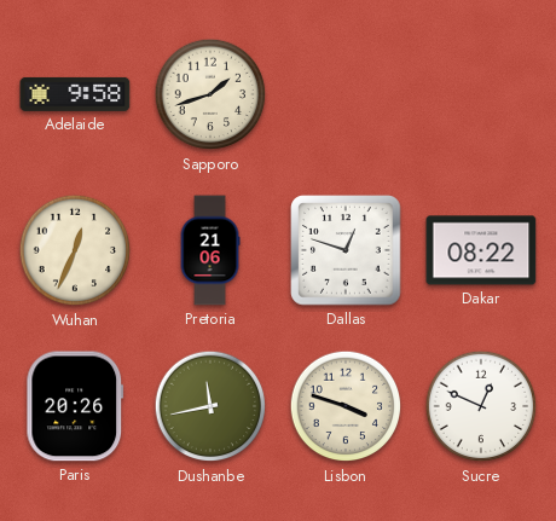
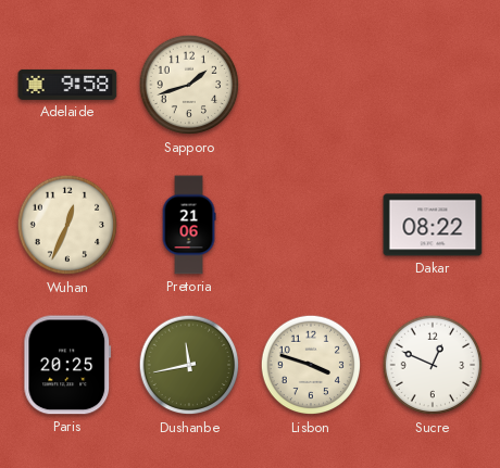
Dallas: 12:48 -> none (346, 250)
Paris: 20:26 -> 20:25 (67, 365)
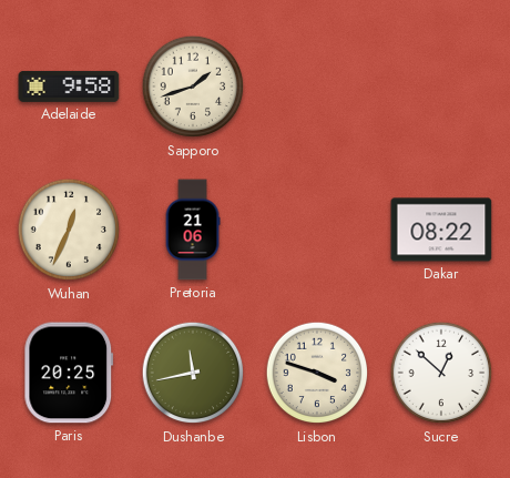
Sucre: 12:49 -> 12:52 (441, 373)
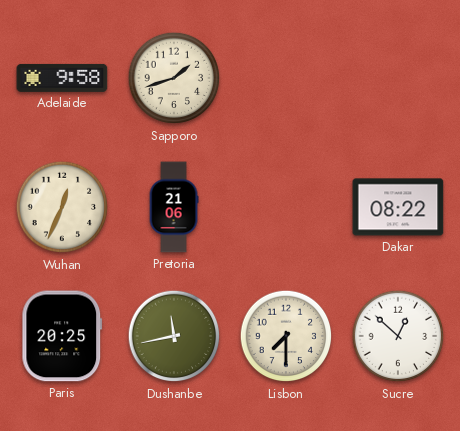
Lisbon: 3:48 -> 7:30 (286, 336)
